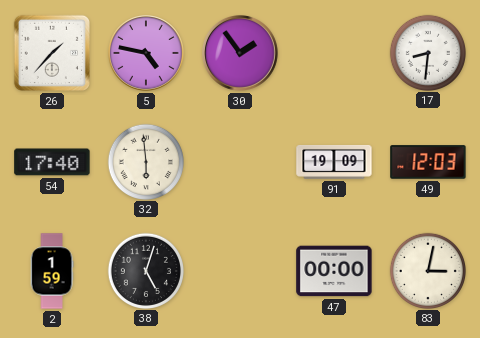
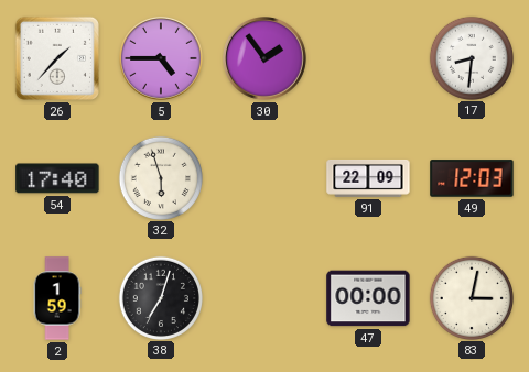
5: 4:47 -> 4:45 (162, 59)
32: 5:59 -> 5:57 (160, 177)
91: 19:09 -> 22:09 (368, 178)
38: 5:03 -> 7:03 (160, 297)
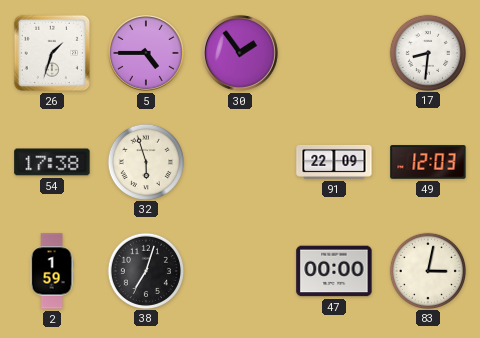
26: 1:37 -> 1:33 (52, 53)
54: 17:40 -> 17:38 (52, 162)
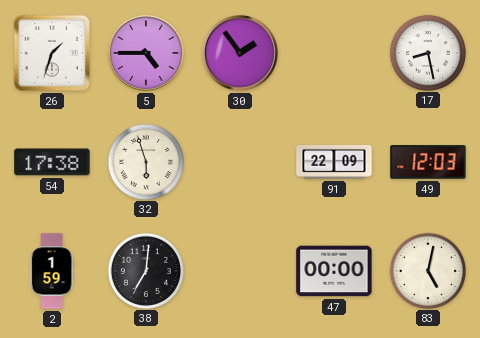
17: 8:31 -> 8:28 (427, 52)
38: 7:03 -> 7:01 (145, 270)
83: 3:02 -> 5:02 (427, 270)
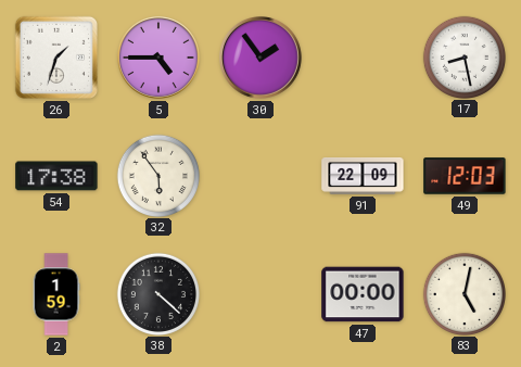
32: 5:57 -> 5:54 (157, 175)
38: 7:01 -> 4:22 (157, 293)
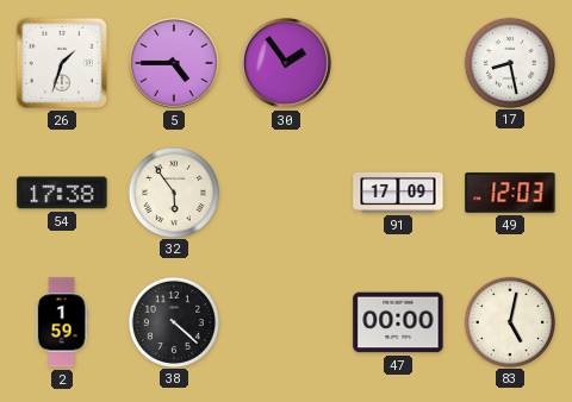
91: 22:09 -> 17:09 (398, 193)
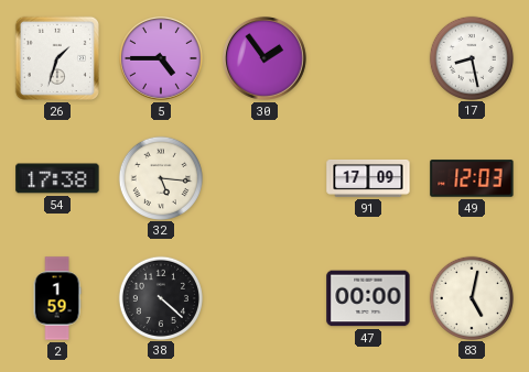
32: 5:54 -> 5:16 (160, 177)
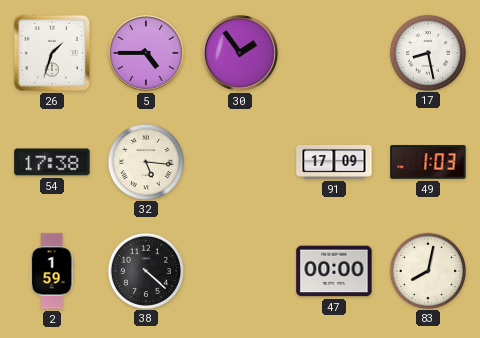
49: 12:03 -> 1:03 (428, 162)
83: 5:02 -> 8:02 (427, 270)
